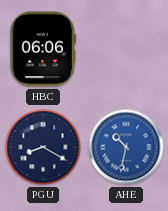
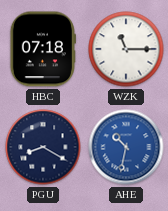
HBC: 06:06 -> 07:18 (43, 49)
WZK: none -> 11:15 (126, 49)
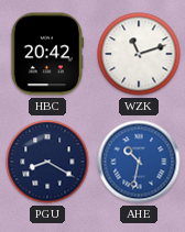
HBC: 07:18 -> 20:42 (47, 54)
WZK: 11:15 -> 11:12 (139, 54)
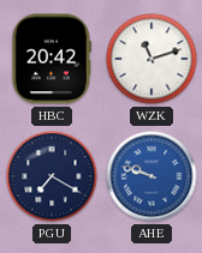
PGU: 8:20 -> 7:20 (52, 176)
AHE: 10:32 -> 9:48 (151, 176)
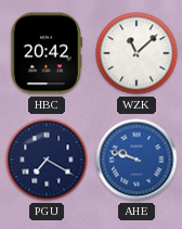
WZK: 11:12 -> 11:08 (136, 53)
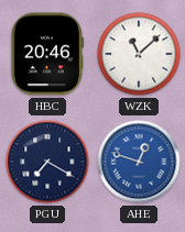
HBC: 20:42 -> 20:46 (47, 54)
AHE: 9:48 -> 12:48 (139, 162)
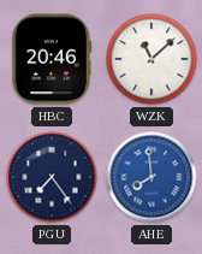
PGU: 7:20 -> 7:24 (52, 177)
AHE: 12:48 -> 7:59 (151, 177)
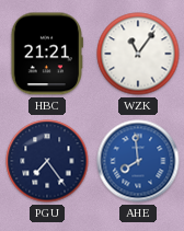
HBC: 20:46 -> 21:21 (47, 54)
WZK: 11:08 -> 11:06 (138, 54)
